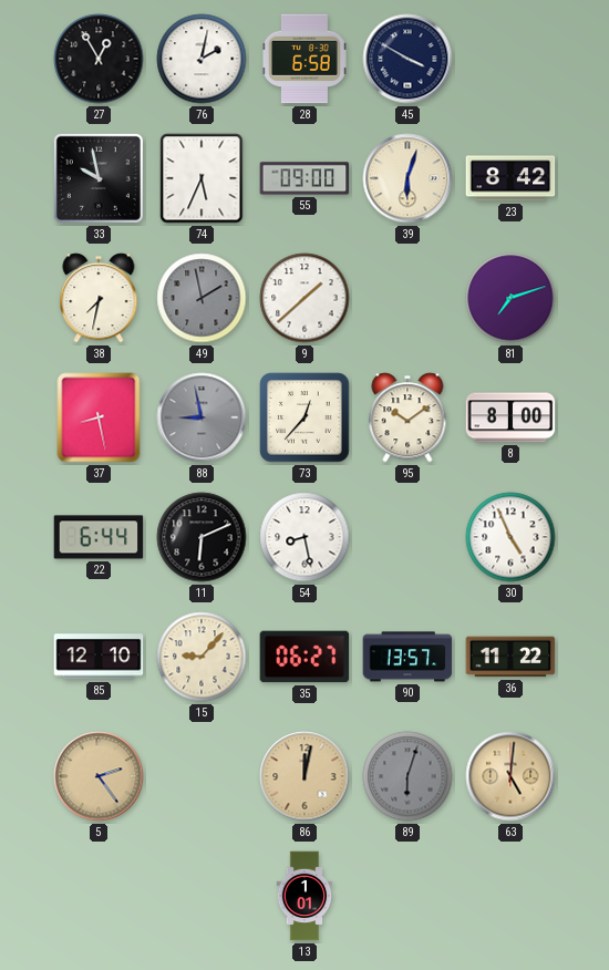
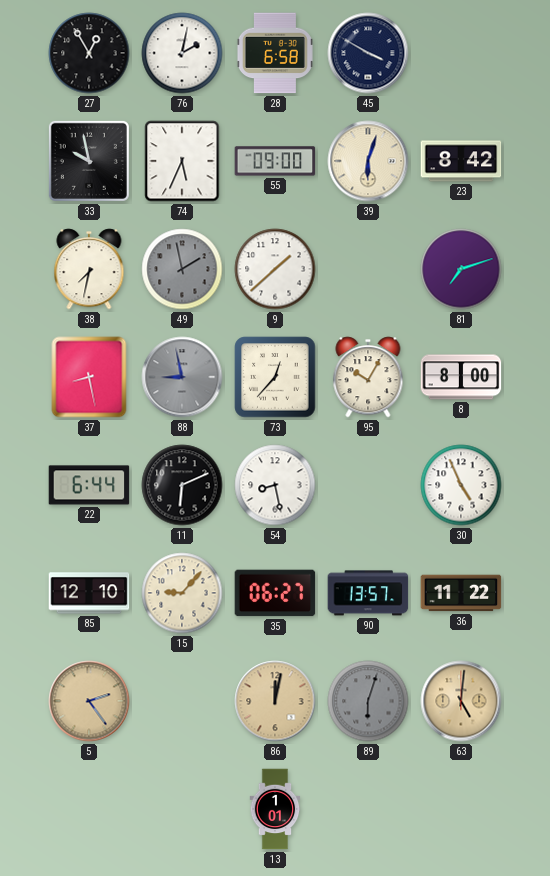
95: 10:09 -> 10:05 (368, 377)
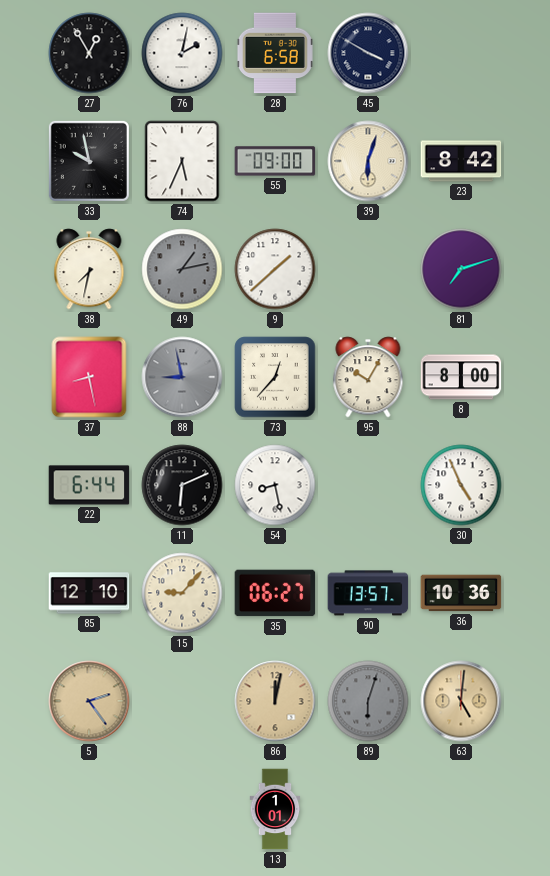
49: 1:58 -> 1:13 (182, 269)
36: 11:22 -> 10:36 (461, 593)
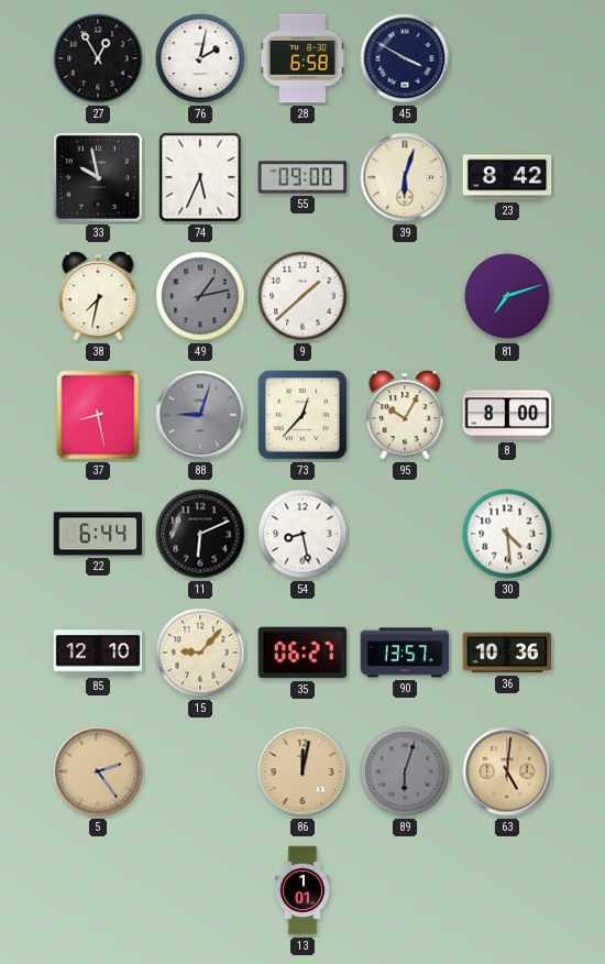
88: 8:58 -> 9:03 (200, 415)
30: 4:56 -> 4:29 (507, 534)
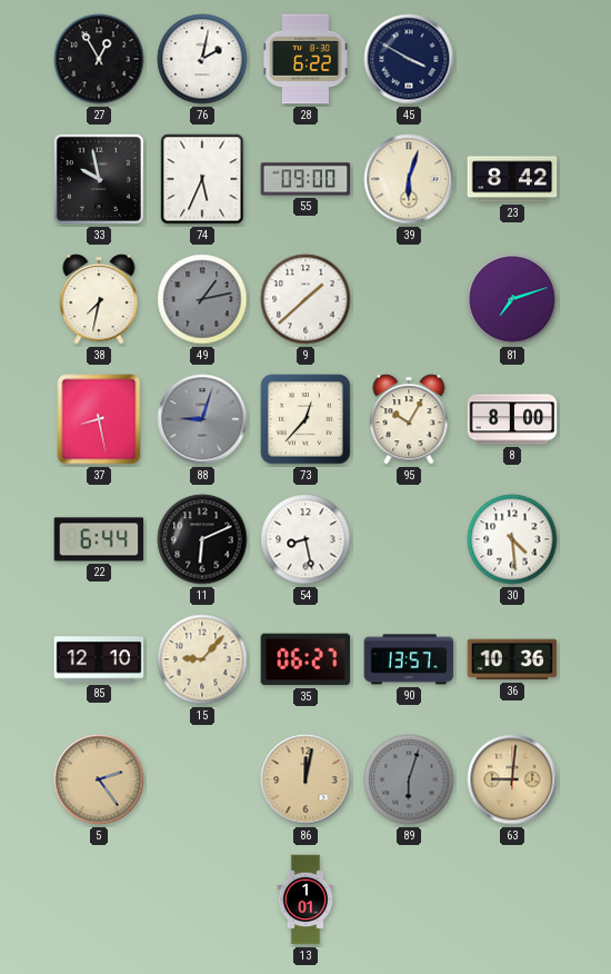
28: 6:58 -> 6:22 (305, 59)
63: 5:01 -> 9:01 (512, 779)
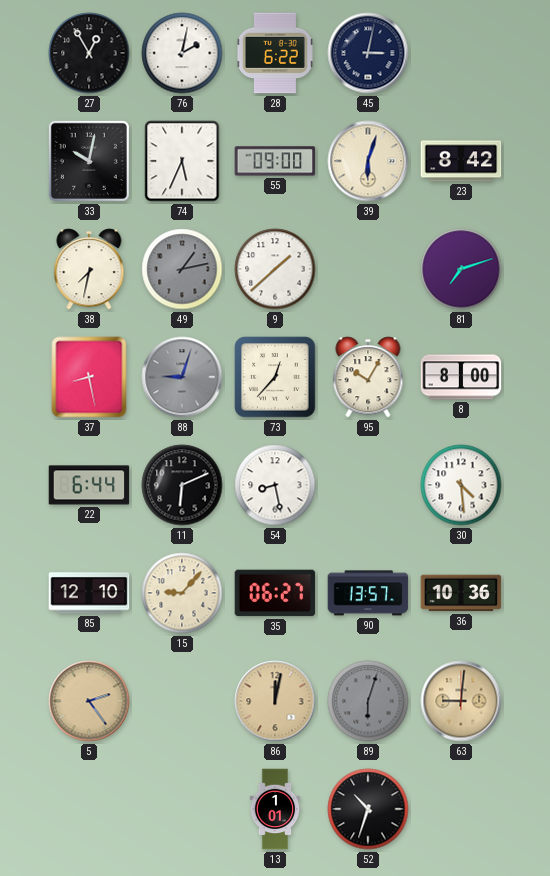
45: 3:50 -> 3:02 (368, 53)
33: 9:58 -> 10:02 (89, 161)
52: none -> 10:33 (368, 809)
